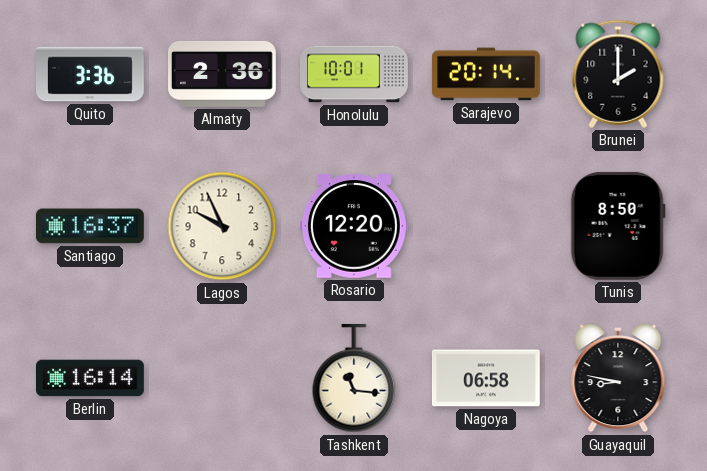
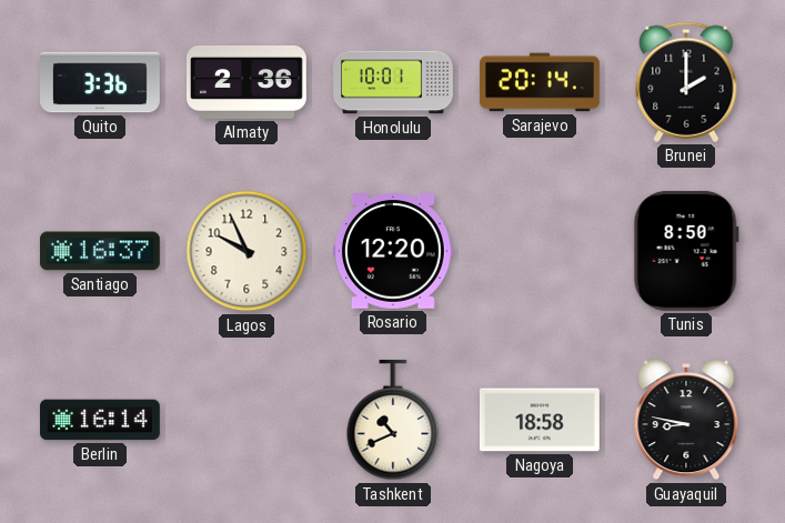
Tashkent: 11:16 -> 10:41 (393, 420)
Nagoya: 06:58 -> 18:58 (540, 420)
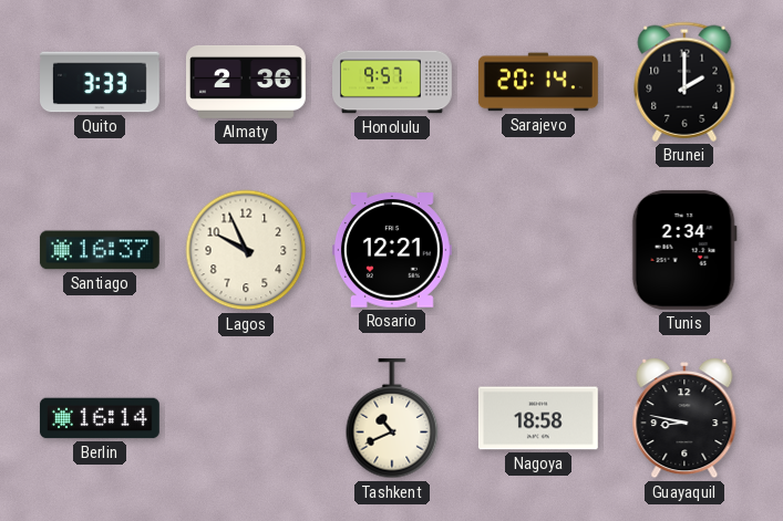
Quito: 3:36 -> 3:33 (101, 82)
Honolulu: 10:01 -> 9:57 (393, 82)
Rosario: 12:20 -> 12:21 (392, 250)
Tunis: 8:50 -> 2:34 (684, 250)
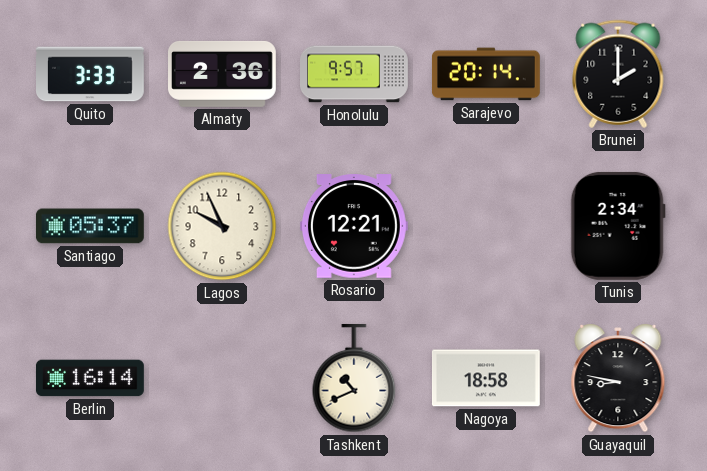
Santiago: 16:37 -> 05:37 (90, 226)
